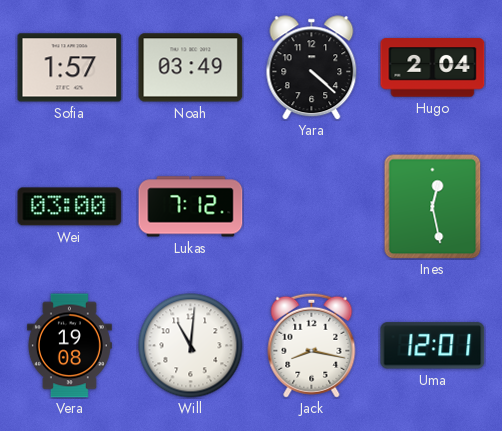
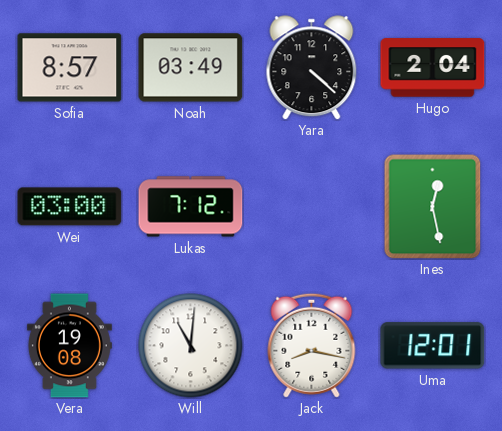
Sofia: 1:57 -> 8:57 (70, 68)
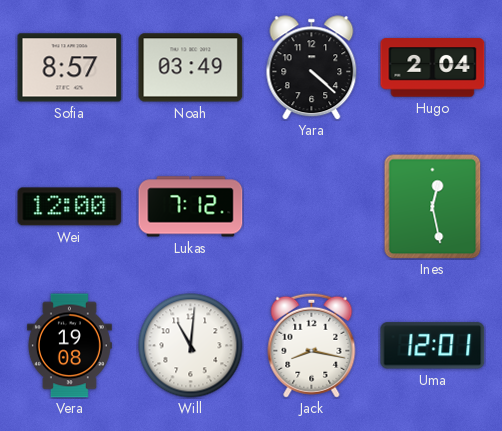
Wei: 03:00 -> 12:00 (70, 207)
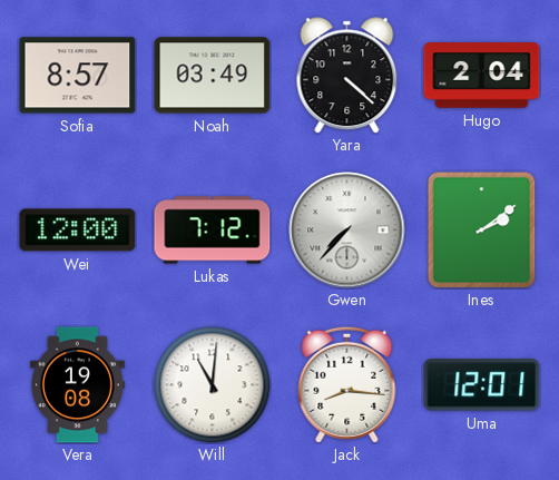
Gwen: none -> 7:37 (347, 231)
Ines: 12:28 -> 2:09 (482, 231)
Jack: 8:17 -> 8:16 (347, 384)
